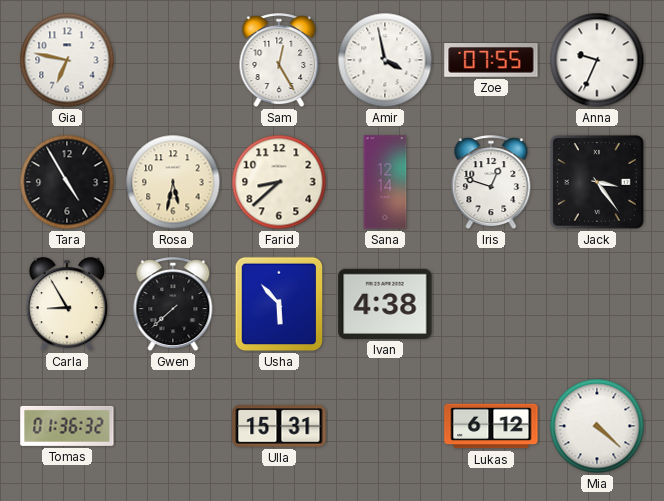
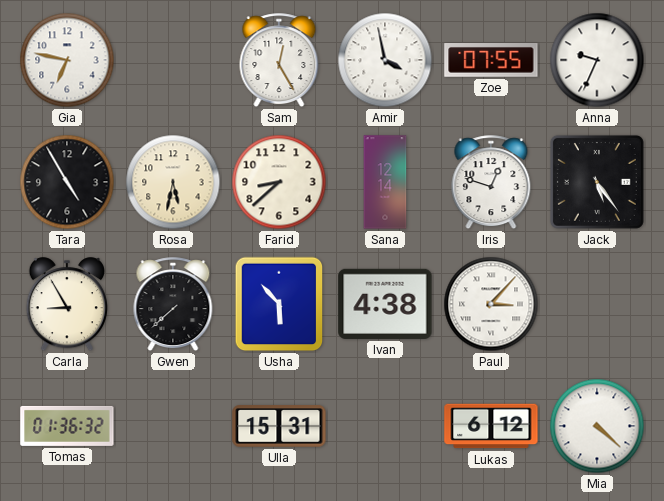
Jack: 3:24 -> 5:24 (597, 182)
Paul: none -> 3:07 (491, 304)
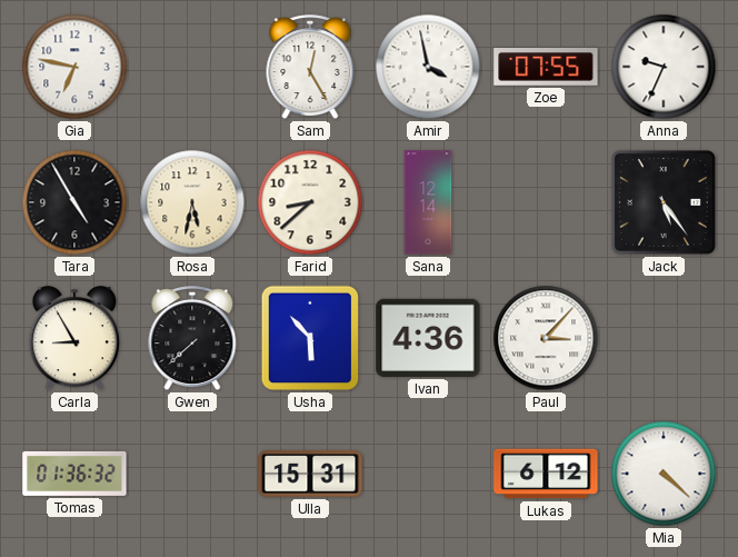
Iris: 12:48 -> none (491, 183)
Ivan: 4:38 -> 4:36 (428, 338)
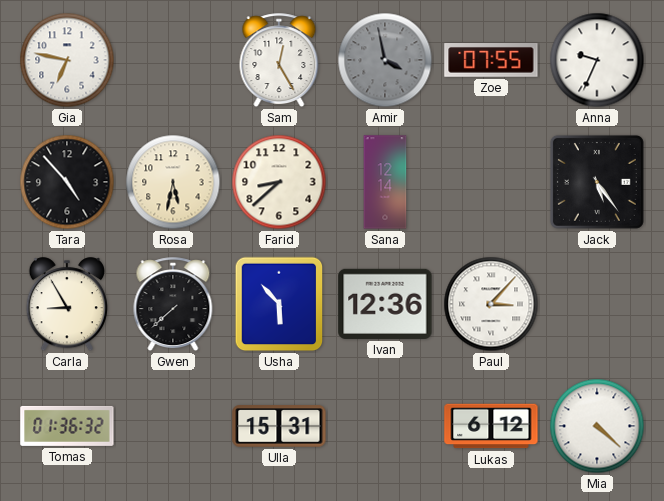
Amir dial: white -> grey (385, 60)
Tara: 4:55 -> 4:53 (67, 182)
Ivan: 4:36 -> 12:36 (385, 304)
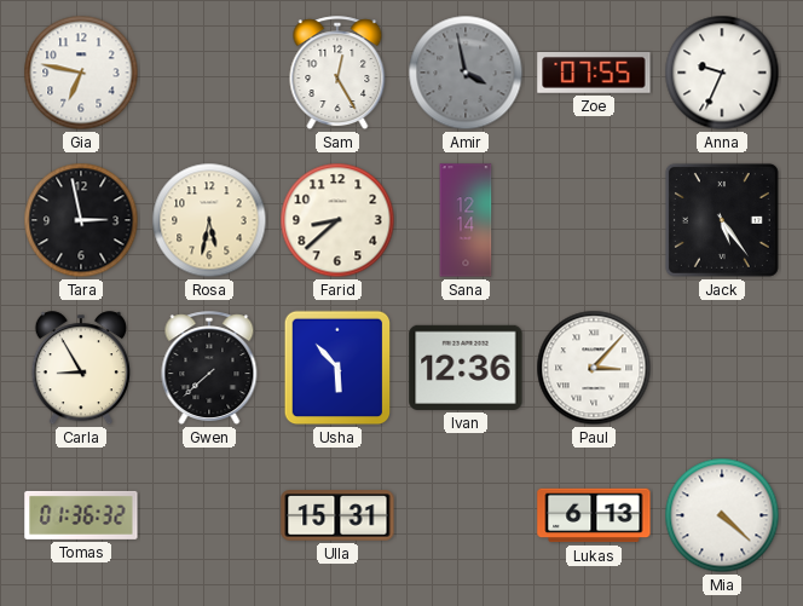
Tara: 4:53 -> 2:58 (81, 220)
Lukas: 6:12 -> 6:13 (594, 515)
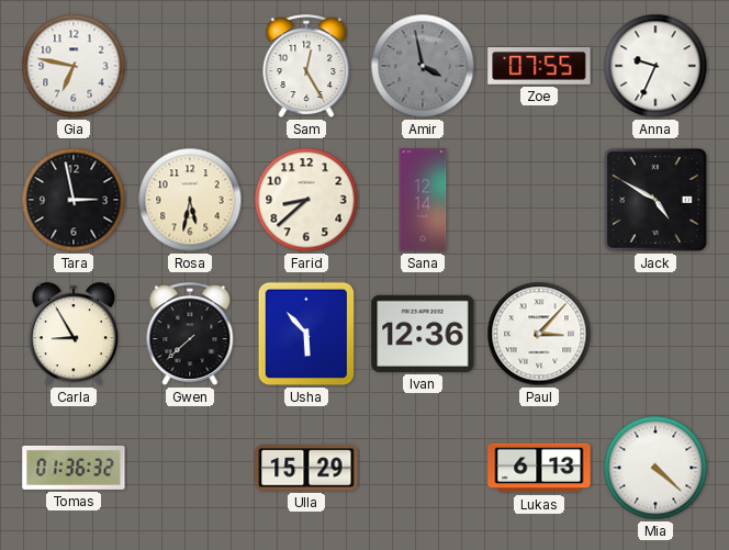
Jack: 5:24 -> 4:50 (655, 200)
Ulla: 15:31 -> 15:29 (306, 468)
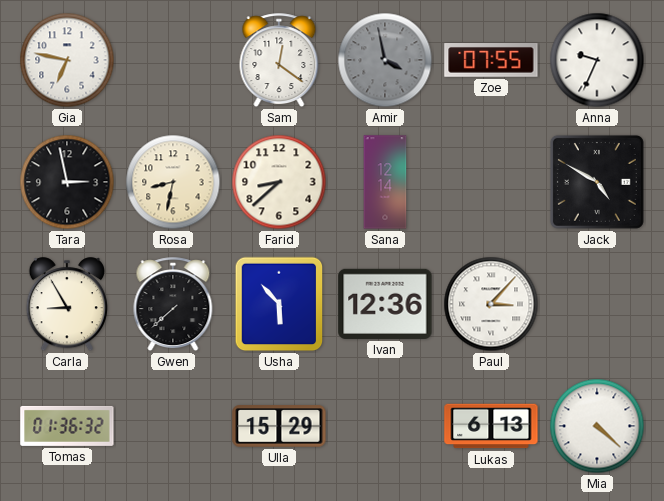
Sam: 12:25 -> 12:21 (279, 61)
Rosa: 5:32 -> 8:32 (173, 182)
